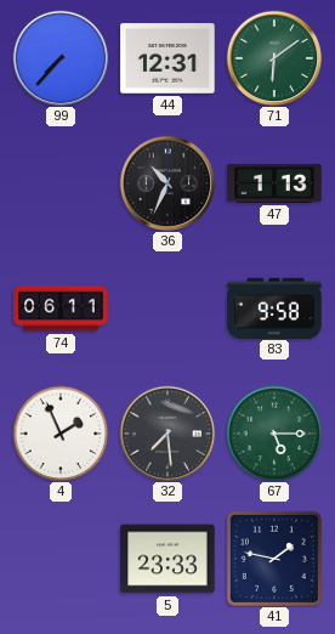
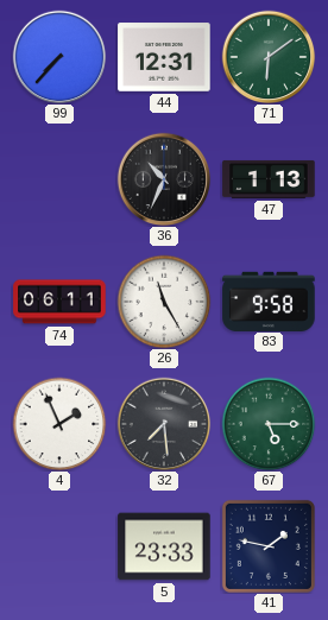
26: none -> 11:25 (164, 302)
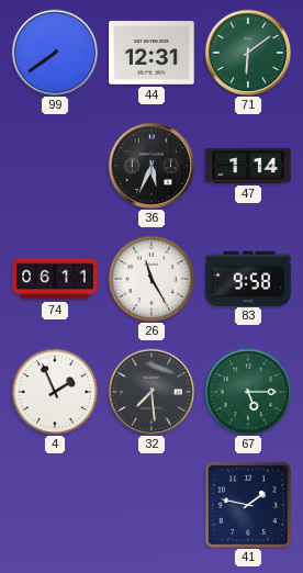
99: 7:37 -> 7:39 (55, 53)
36: 10:34 -> 5:34 (151, 166)
47: 1:13 -> 1:14 (248, 166)
5: 23:33 -> none (164, 546)
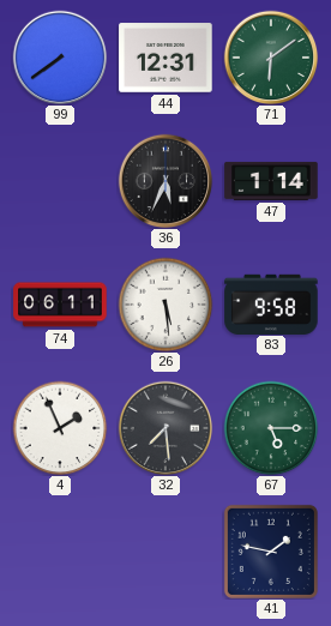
26: 11:25 -> 5:29 (165, 305)
